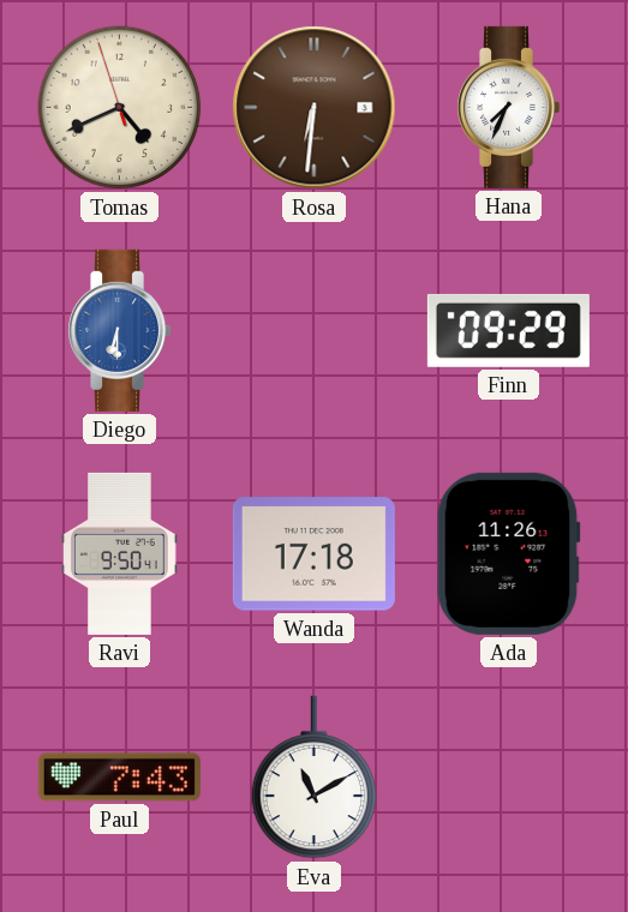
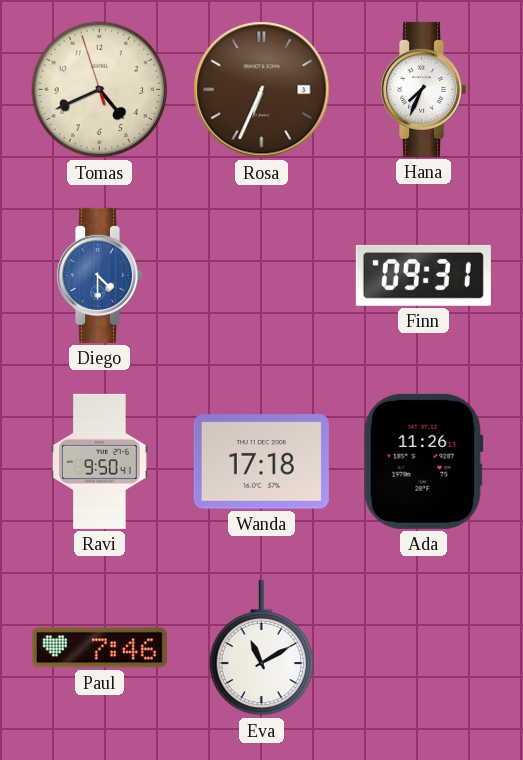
Rosa: 6:31 -> 6:34 (262, 90)
Diego: 6:30 -> 4:30 (100, 275)
Finn: 09:29 -> 09:31 (423, 275)
Paul: 7:43 -> 7:46 (99, 648)
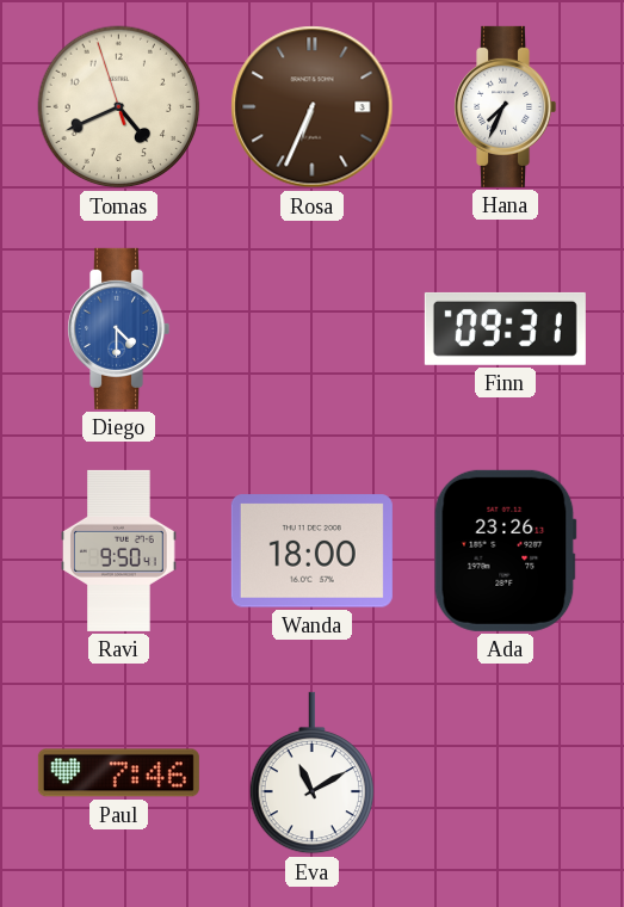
Wanda: 17:18 -> 18:00 (311, 551)
Ada: 11:26 -> 23:26 (505, 550)
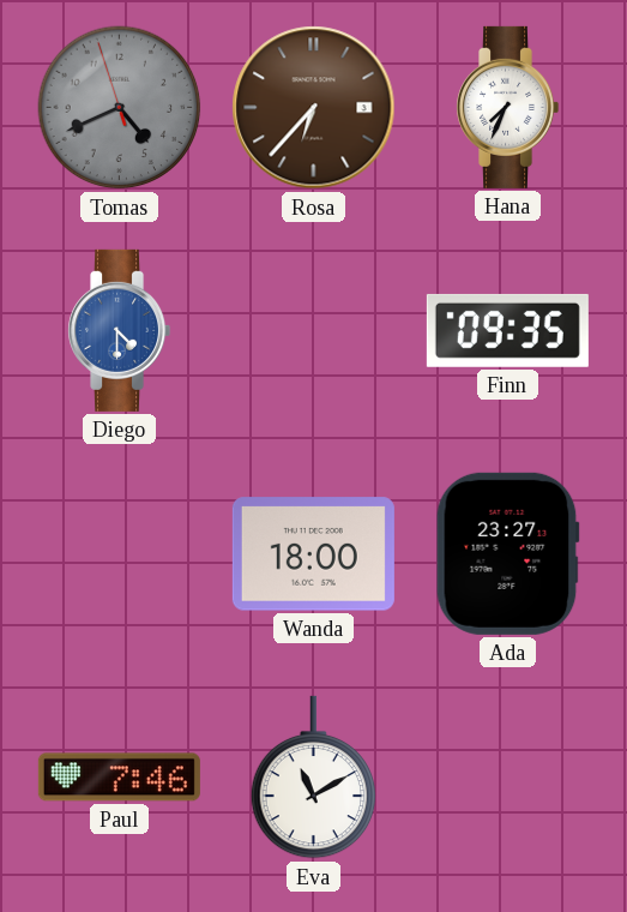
Tomas dial: cream -> grey (120, 108)
Rosa: 6:34 -> 6:37 (314, 108)
Finn: 09:31 -> 09:35 (507, 330)
Ravi: 9:50 -> none (119, 550)
Ada: 23:26 -> 23:27 (507, 553)
